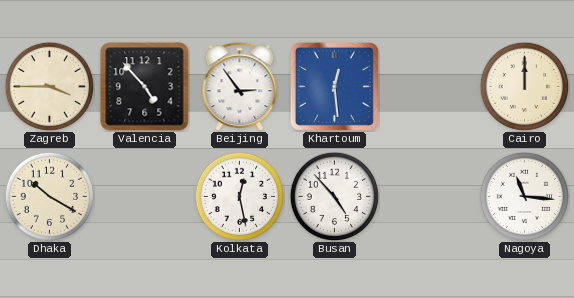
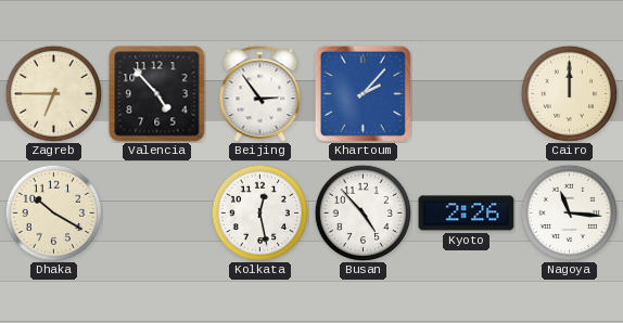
Zagreb: 3:45 -> 6:45 (53, 93)
Khartoum: 12:29 -> 2:07 (363, 93)
Kyoto: none -> 2:26 (467, 214)
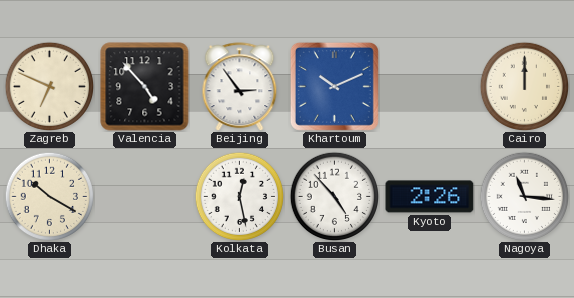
Zagreb: 6:45 -> 6:49 (49, 86)
Khartoum: 2:07 -> 10:11 (334, 86)
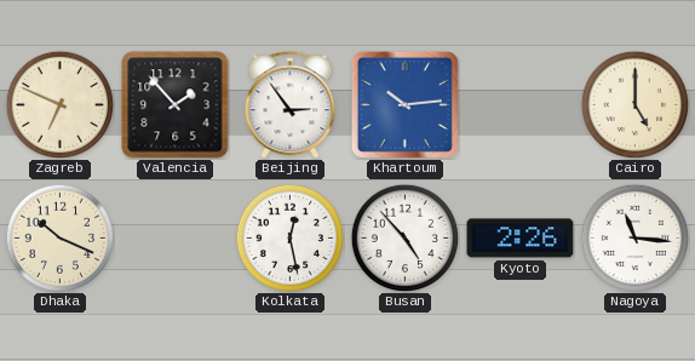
Valencia: 4:53 -> 1:53 (176, 105)
Khartoum: 10:11 -> 10:14 (404, 104)
Cairo: 12:00 -> 5:00 (634, 104)
Dhaka: 10:20 -> 10:19 (59, 237)
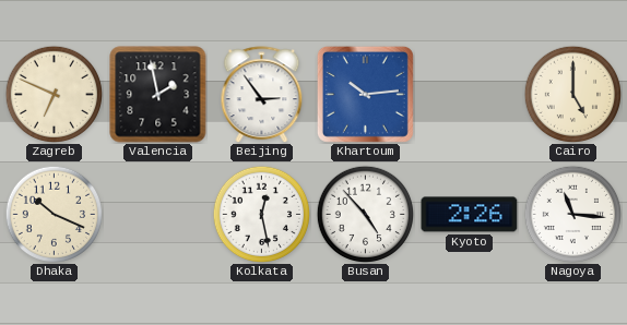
Valencia: 1:53 -> 1:58 (158, 95)
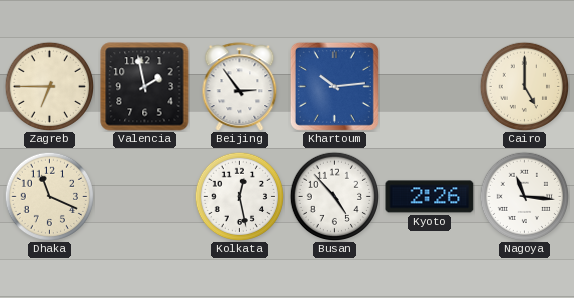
Zagreb: 6:49 -> 6:45 (49, 86)
Dhaka: 10:19 -> 11:19 (49, 196)
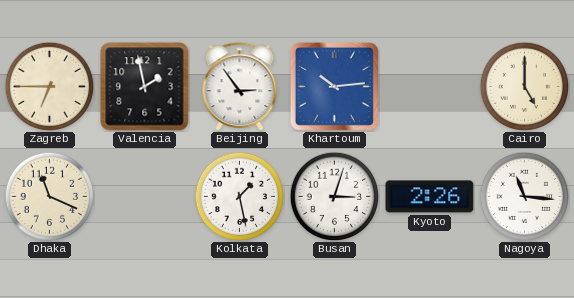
Kolkata: 12:28 -> 1:28 (239, 196)
Busan: 4:53 -> 3:03 (334, 196)
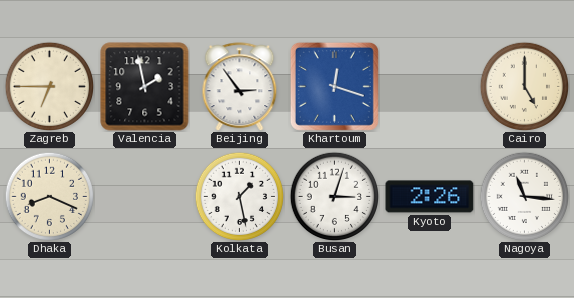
Khartoum: 10:14 -> 12:18 (334, 86)
Dhaka: 11:19 -> 8:19 (49, 196)
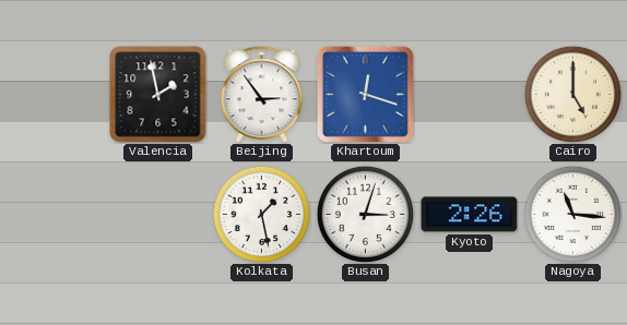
Zagreb: 6:45 -> none (49, 86)
Dhaka: 8:19 -> none (49, 196)
